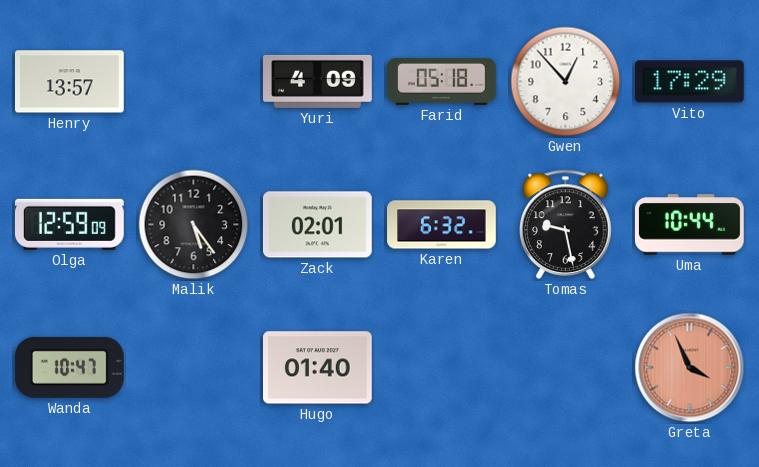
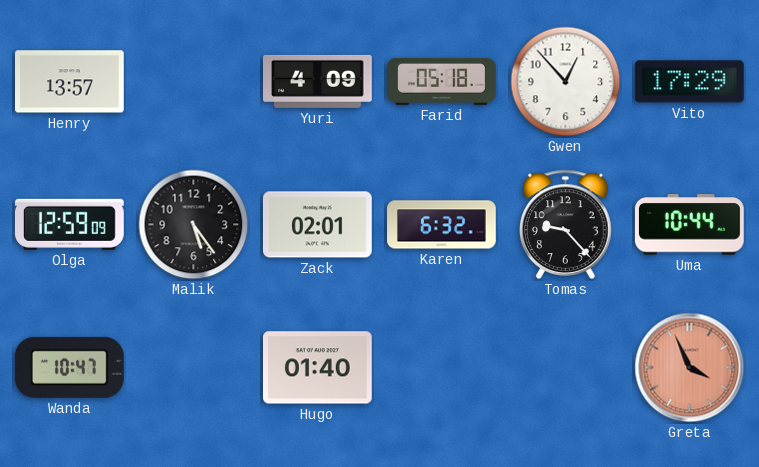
Tomas: 9:28 -> 9:23 (566, 224)
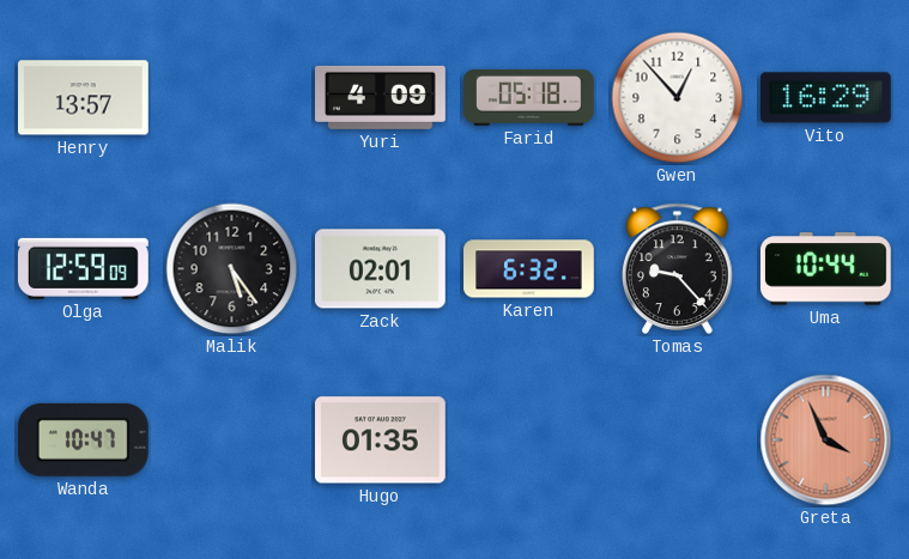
Vito: 17:29 -> 16:29 (825, 98)
Hugo: 01:40 -> 01:35 (381, 440)
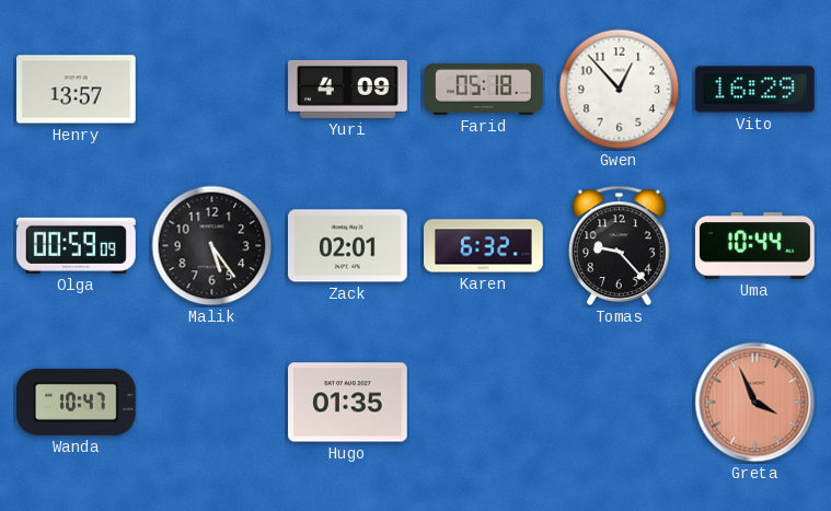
Olga: 12:59 -> 00:59 (77, 245)
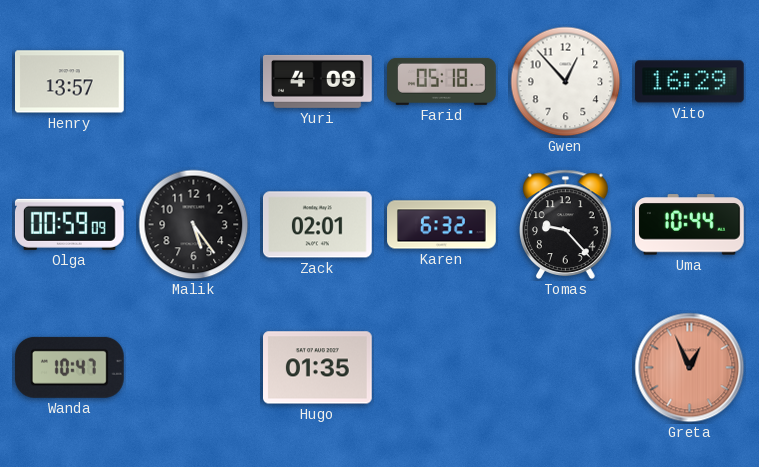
Greta: 3:56 -> 12:56 (690, 368)
